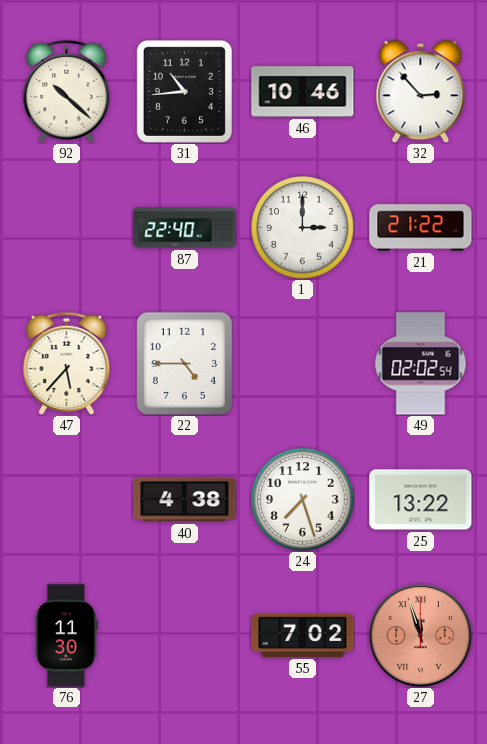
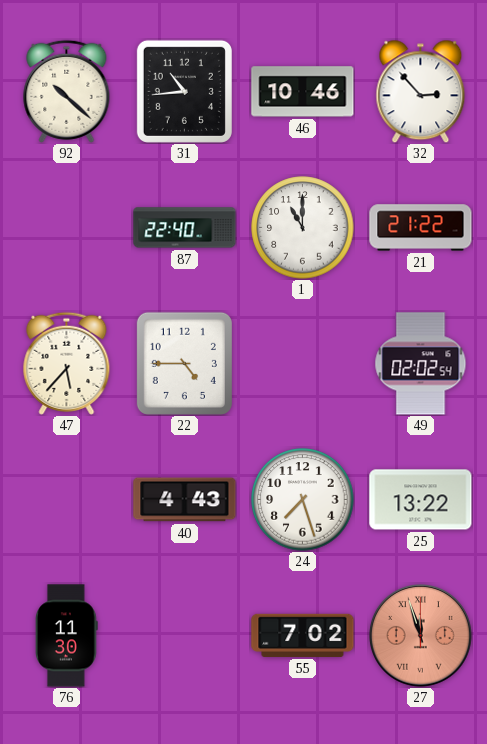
1: 3:00 -> 11:00 (303, 228)
40: 4:38 -> 4:43 (185, 500)
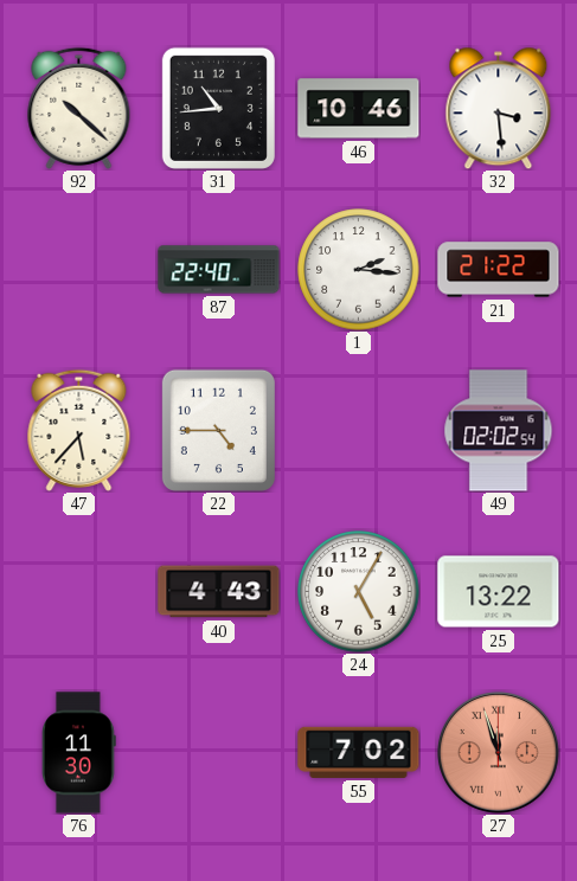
32: 2:53 -> 3:29 (499, 108)
1: 11:00 -> 2:16 (359, 270)
24: 7:27 -> 5:05 (359, 592)
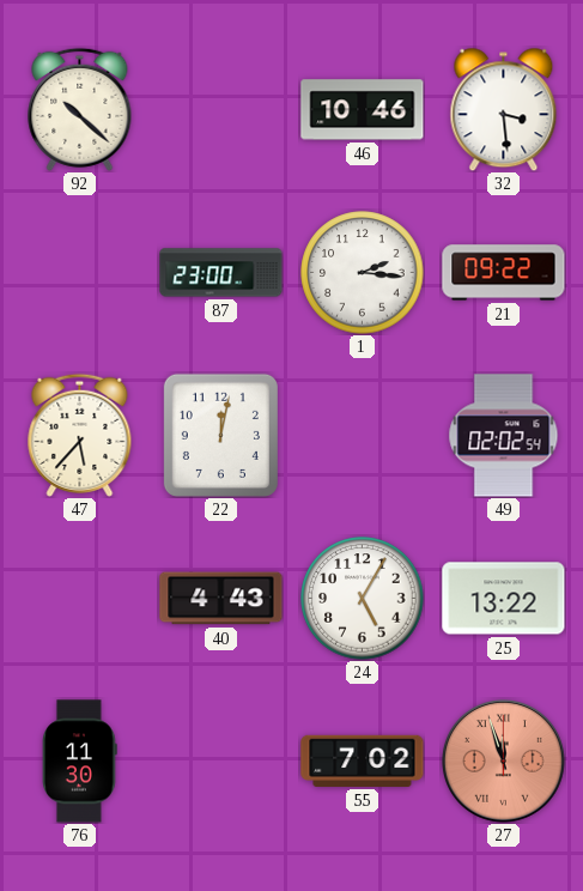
31: 10:44 -> none (218, 108)
87: 22:40 -> 23:00 (221, 273)
21: 21:22 -> 09:22 (504, 273)
22: 4:45 -> 12:02 (220, 435)
